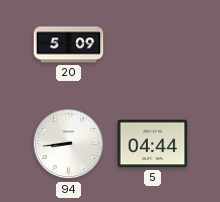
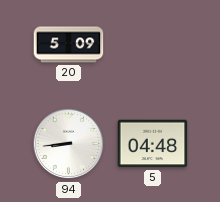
5: 04:44 -> 04:48 (153, 144)
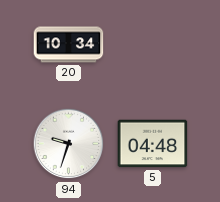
20: 5:09 -> 10:34 (69, 45)
94: 8:44 -> 9:33 (69, 144)
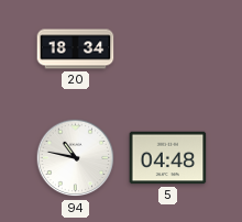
20: 10:34 -> 18:34 (76, 49)
94: 9:33 -> 10:47 (76, 158)
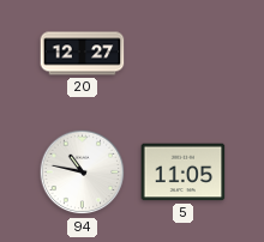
20: 18:34 -> 12:27 (83, 54)
5: 04:48 -> 11:05 (184, 173)
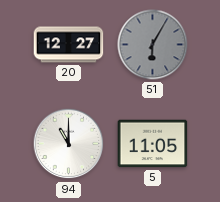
51: none -> 6:05 (153, 45)
94: 10:47 -> 11:00 (69, 144)
